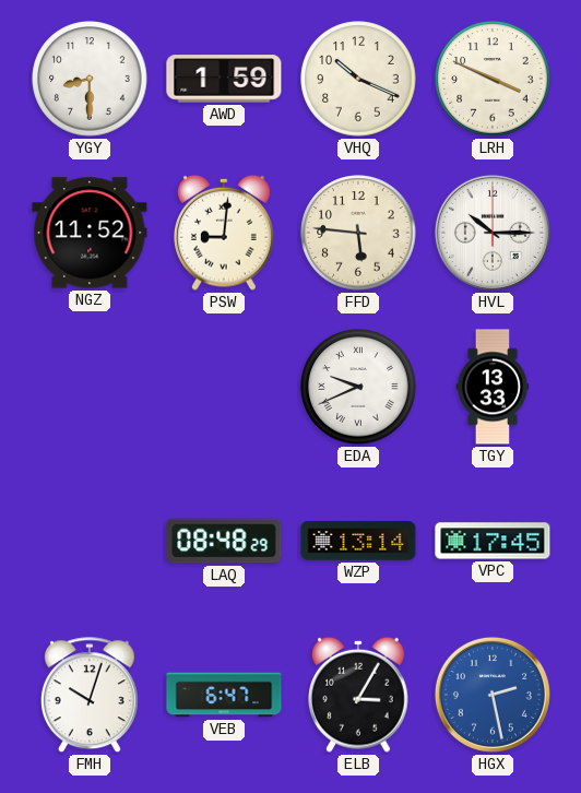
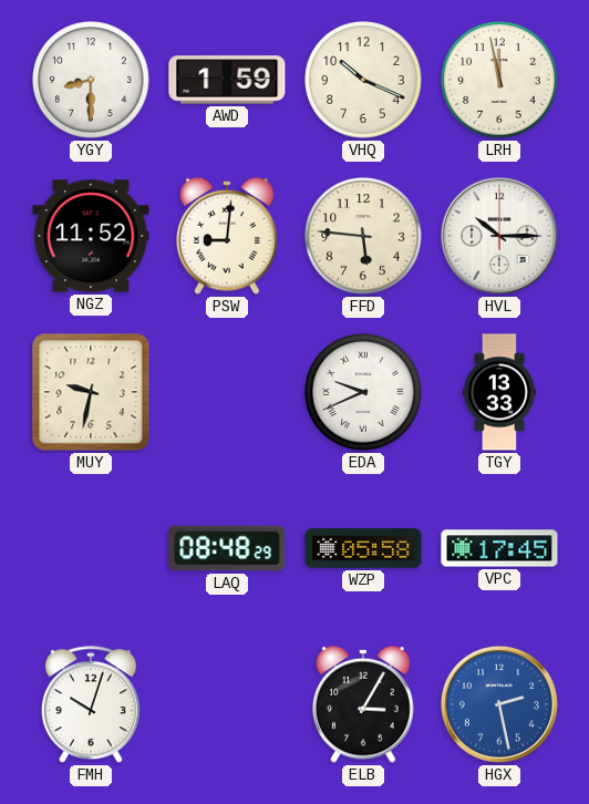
LRH: 3:49 -> 11:58 (499, 80)
MUY: none -> 9:32 (91, 392)
WZP: 13:14 -> 05:58 (363, 548)
VEB: 6:47 -> none (224, 695)
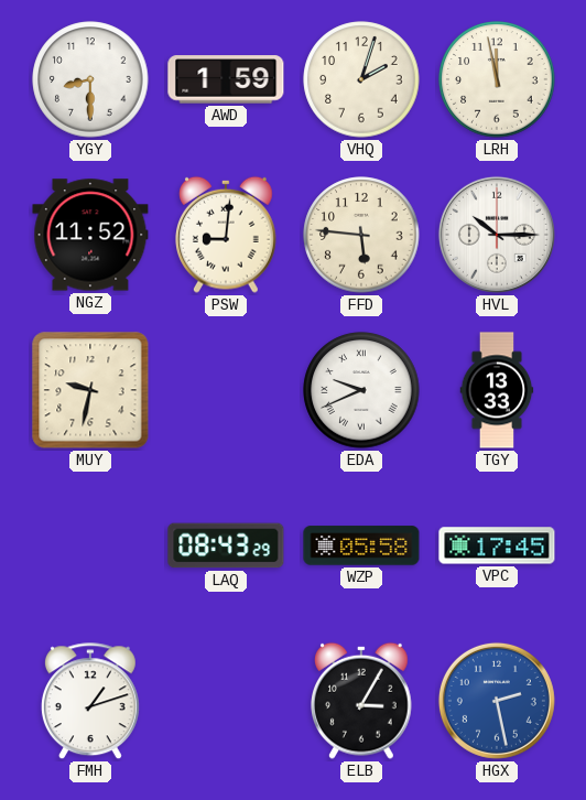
VHQ: 10:19 -> 2:03 (361, 79)
LAQ: 08:48 -> 08:43 (226, 545)
FMH: 10:03 -> 1:12 (90, 702)
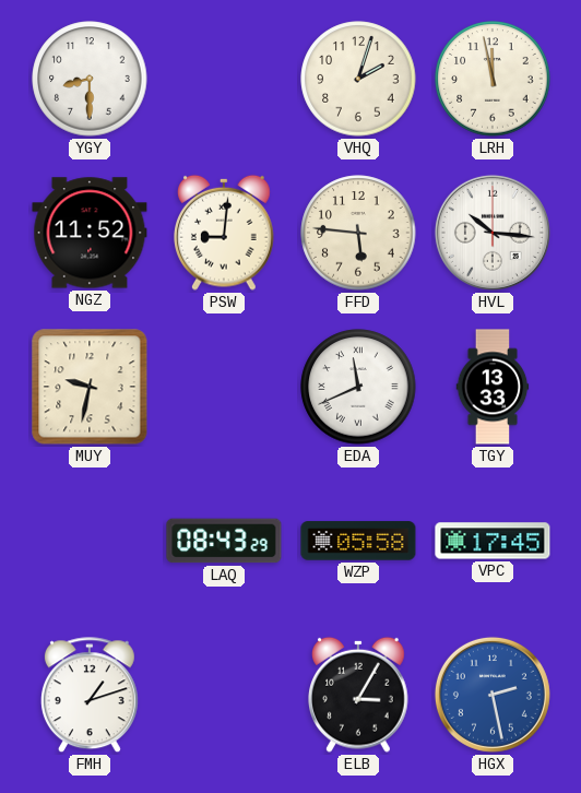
AWD: 1:59 -> none (226, 79)
HVL: 10:15 -> 10:16 (493, 233)
EDA: 9:41 -> 11:41 (358, 387)
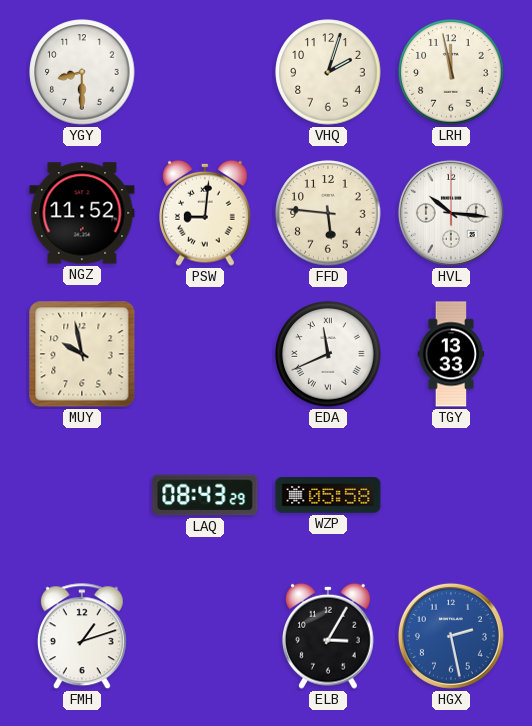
MUY: 9:32 -> 9:58 (82, 354)
VPC: 17:45 -> none (493, 541)
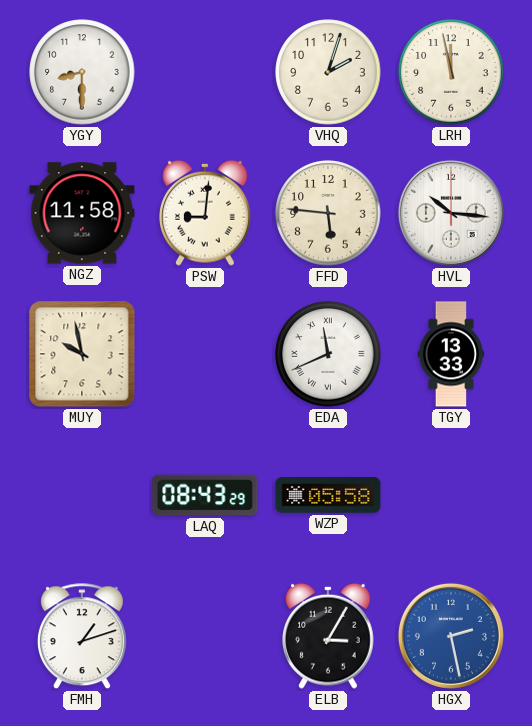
NGZ: 11:52 -> 11:58 (82, 213)
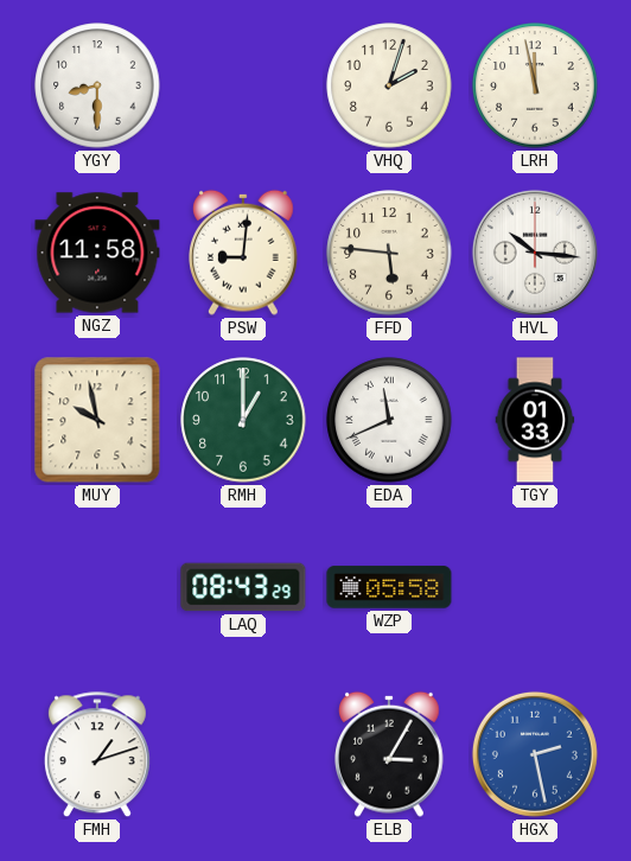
RMH: none -> 1:00 (243, 420)
TGY: 13:33 -> 01:33 (535, 420)
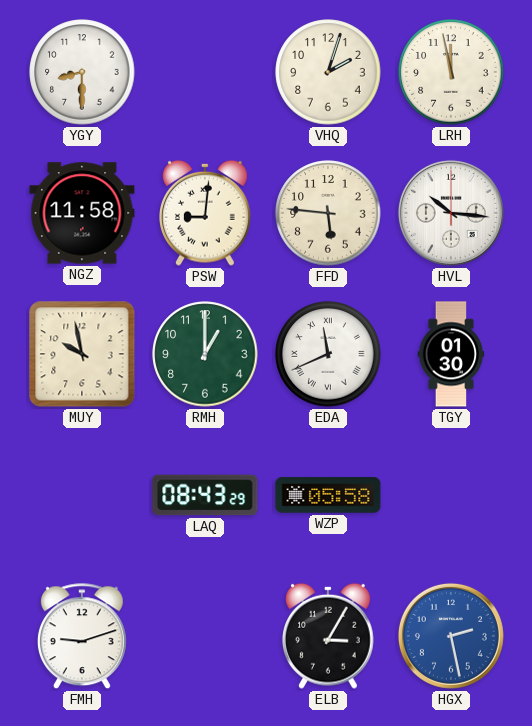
TGY: 01:33 -> 01:30 (451, 354)
FMH: 1:12 -> 9:12 (82, 637)
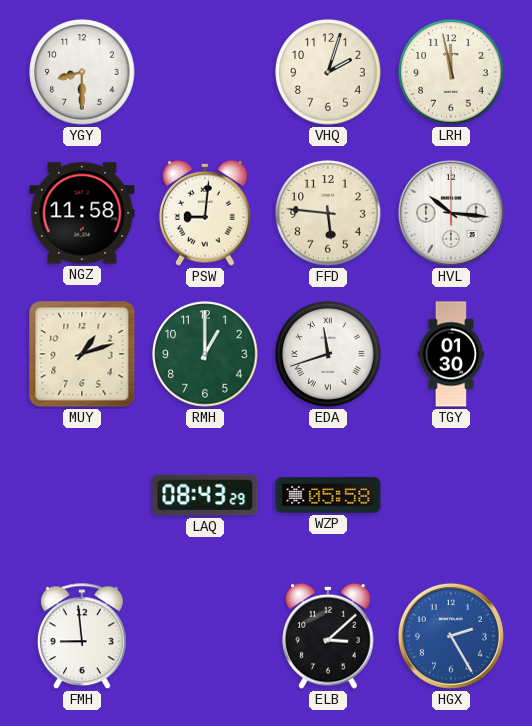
MUY: 9:58 -> 1:12 (82, 354)
EDA: 11:41 -> 11:42 (328, 354)
FMH: 9:12 -> 8:59 (82, 637)
ELB: 3:05 -> 3:08 (329, 636)
HGX: 2:28 -> 2:25 (451, 636)
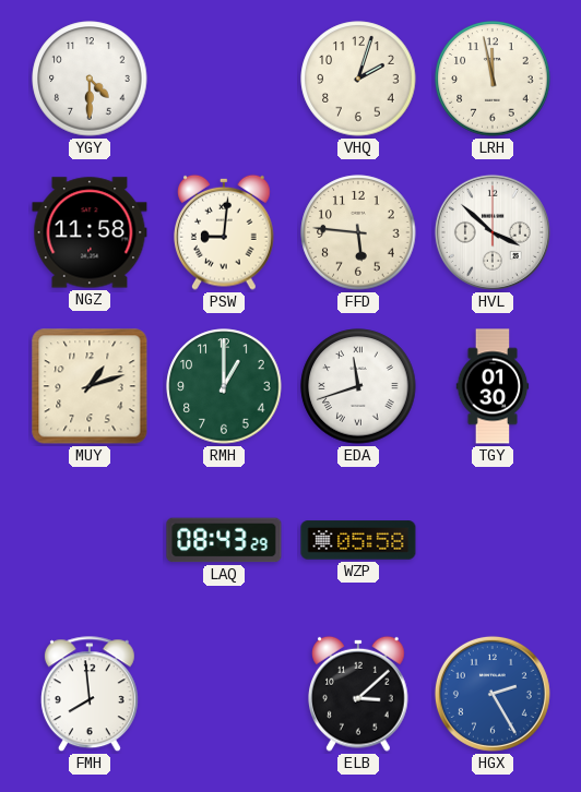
YGY: 8:30 -> 4:30 (90, 79)
HVL: 10:16 -> 3:52 (493, 232)
FMH: 8:59 -> 7:59 (90, 695)
